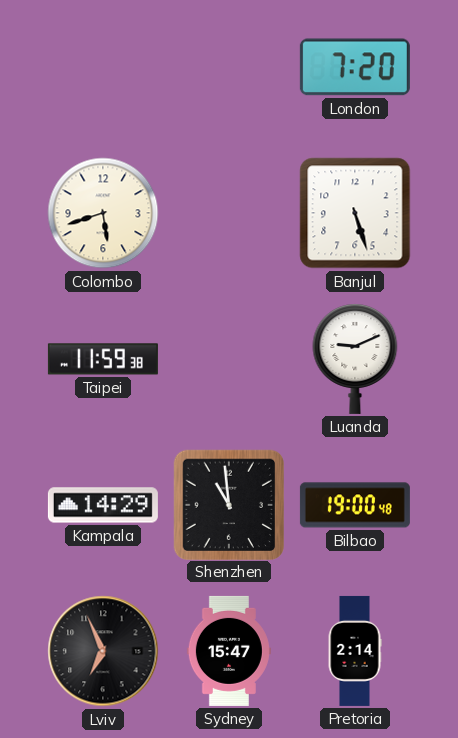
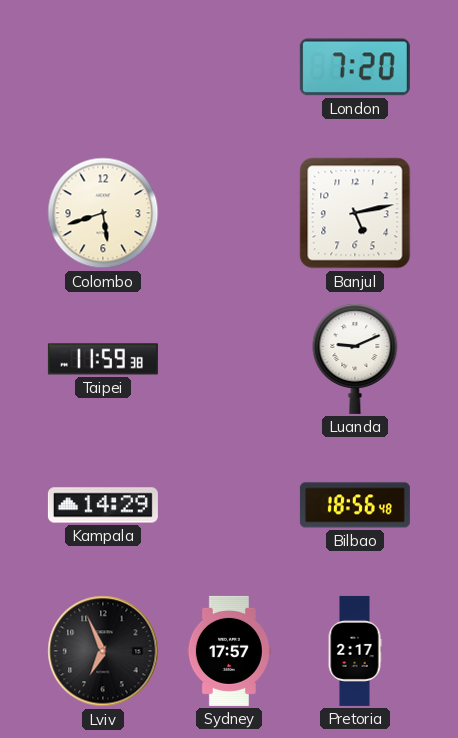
Banjul: 5:27 -> 5:13 (355, 213)
Shenzhen: 10:59 -> none (228, 504)
Bilbao: 19:00 -> 18:56 (355, 505)
Sydney: 15:47 -> 17:57 (229, 651)
Pretoria: 2:14 -> 2:17 (355, 651)
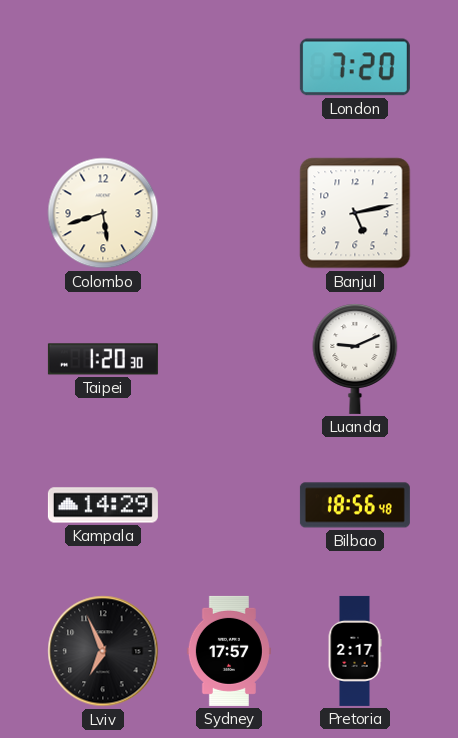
Taipei: 11:59 -> 1:20 (103, 359)
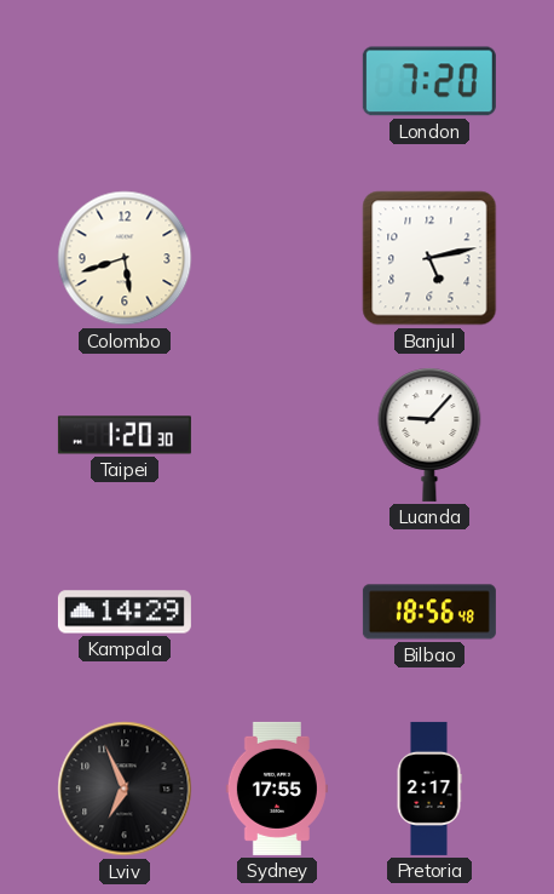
Luanda: 9:11 -> 9:07 (429, 435)
Sydney: 17:57 -> 17:55 (277, 789)
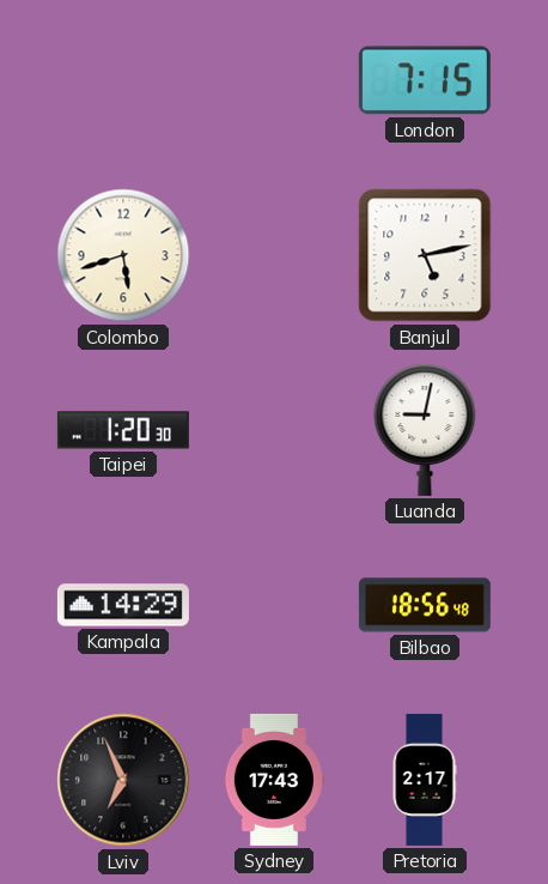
London: 7:20 -> 7:15 (425, 80)
Luanda: 9:07 -> 9:02 (425, 430)
Sydney: 17:55 -> 17:43 (274, 780)
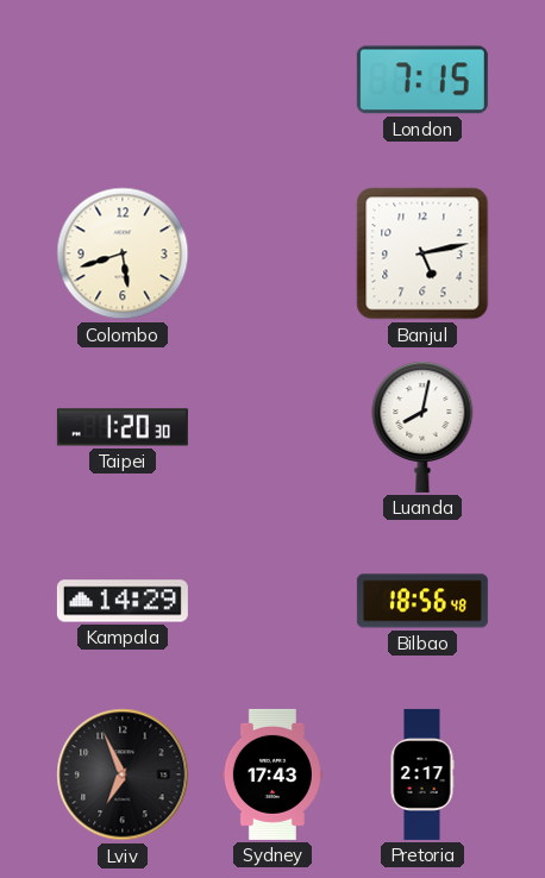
Luanda: 9:02 -> 8:02 (422, 427)
